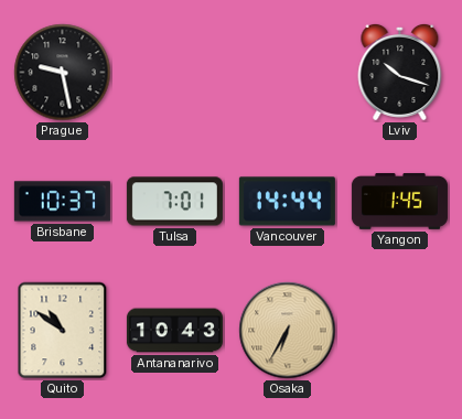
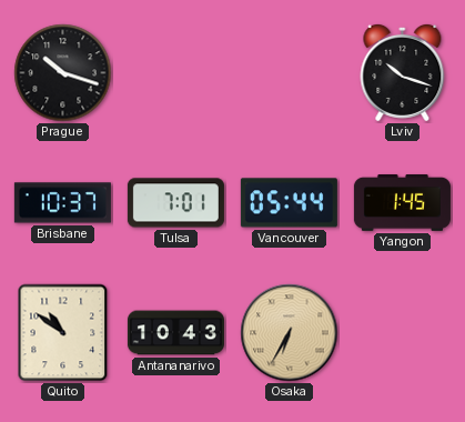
Prague: 9:28 -> 10:18 (63, 73)
Vancouver: 14:44 -> 05:44 (289, 203)
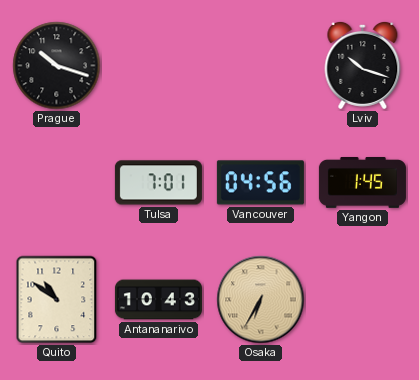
Brisbane: 10:37 -> none (62, 203)
Vancouver: 05:44 -> 04:56 (260, 183)
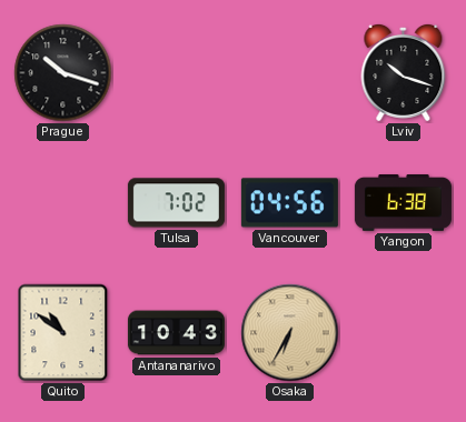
Tulsa: 7:01 -> 7:02 (176, 203)
Yangon: 1:45 -> 6:38 (403, 203)
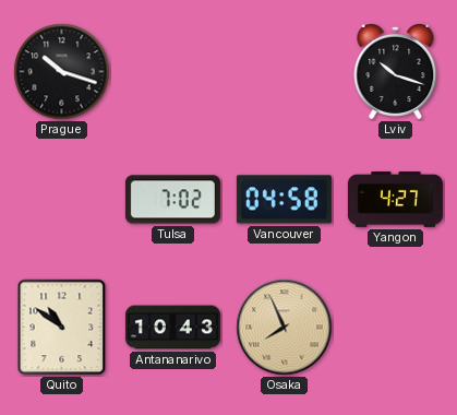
Vancouver: 04:56 -> 04:58 (284, 200)
Yangon: 6:38 -> 4:27 (395, 200)
Osaka: 6:35 -> 7:56 (285, 328)
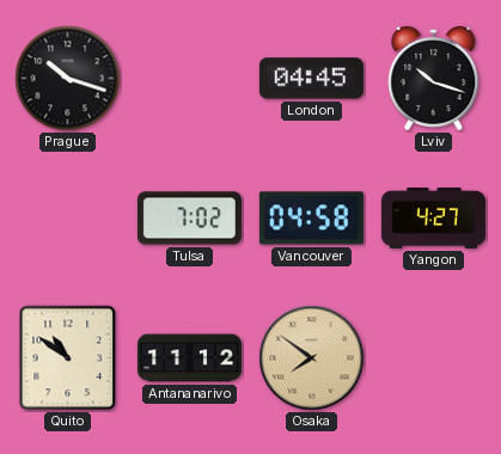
London: none -> 04:45 (311, 79)
Antananarivo: 10:43 -> 11:12 (189, 358)
Osaka: 7:56 -> 7:51 (312, 358)
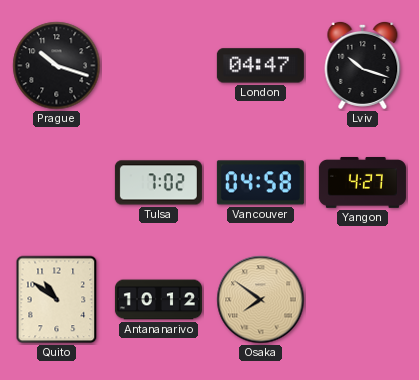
London: 04:45 -> 04:47 (260, 66)
Antananarivo: 11:12 -> 10:12 (158, 300)
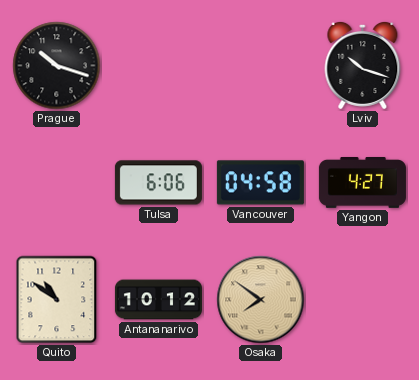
London: 04:47 -> none (260, 66)
Tulsa: 7:02 -> 6:06 (158, 183)
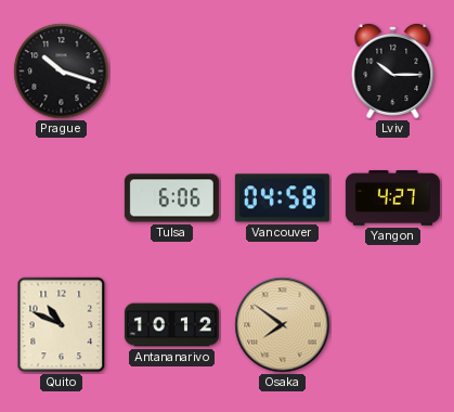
Lviv: 10:18 -> 10:15 (393, 70)
Quito: 10:51 -> 10:49 (62, 325)
